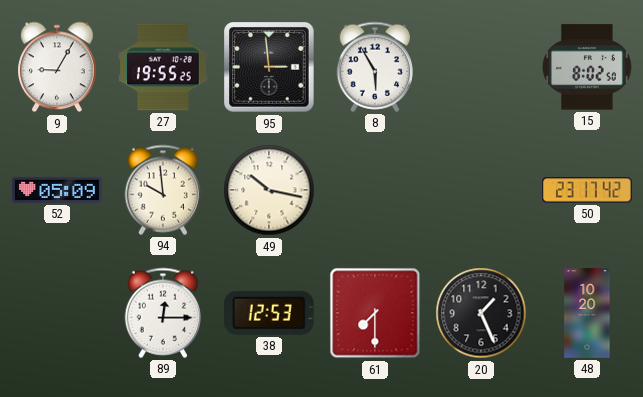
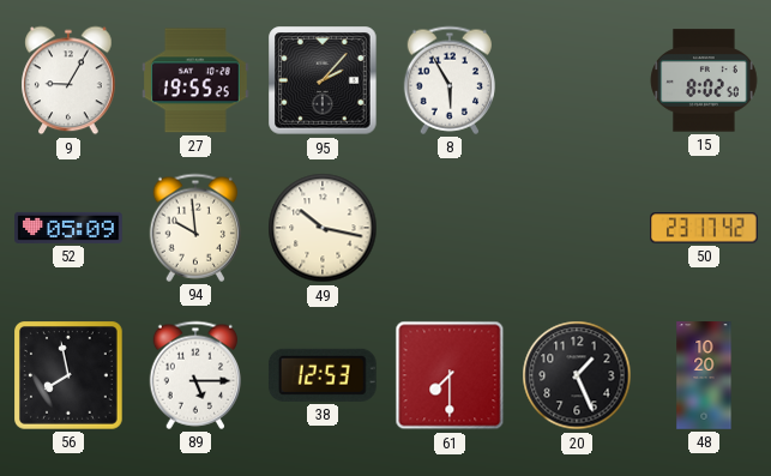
95: 2:59 -> 2:07 (323, 80)
56: none -> 7:58 (70, 376)
89: 12:15 -> 5:15 (194, 375)
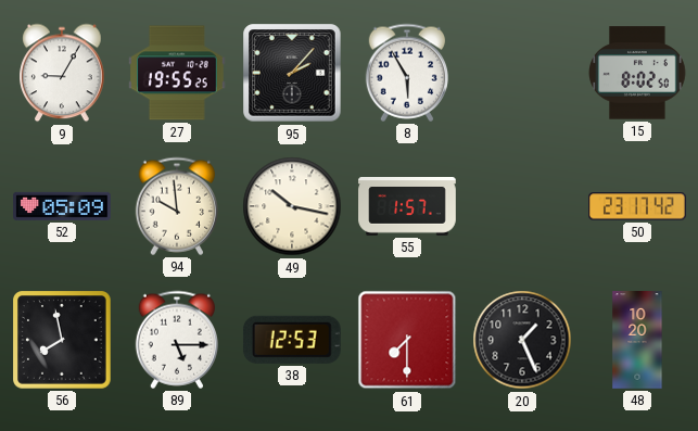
55: none -> 1:57 (407, 207)
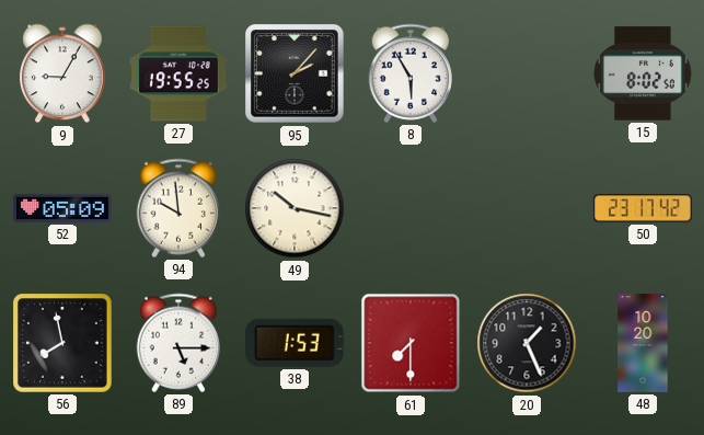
55: 1:57 -> none (407, 207)
38: 12:53 -> 1:53 (295, 343)
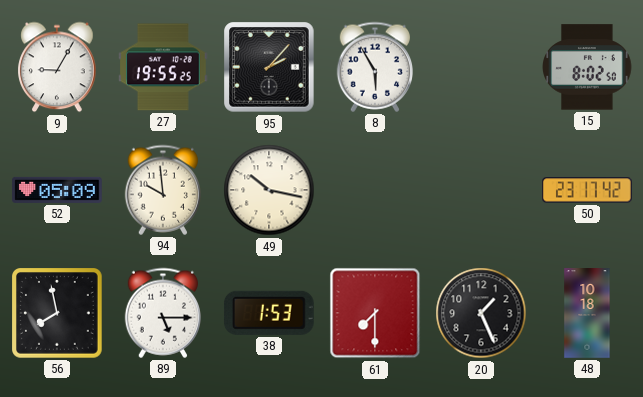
48: 10:20 -> 10:18 (587, 313)
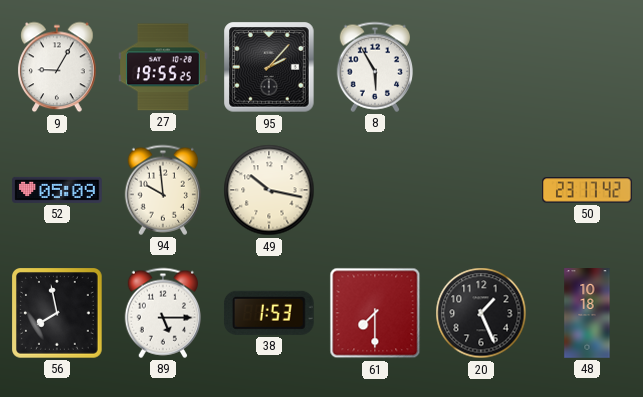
15: 8:02 -> none (587, 67)
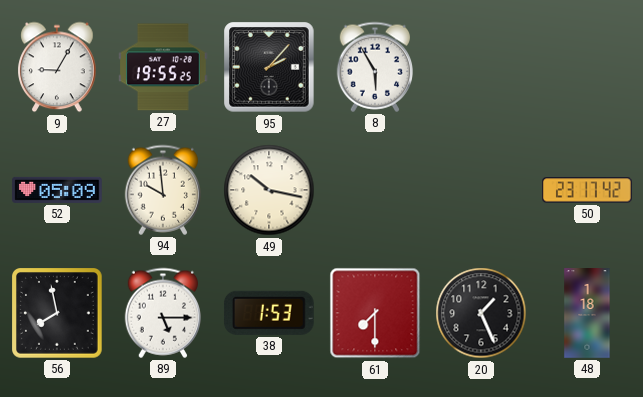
48: 10:18 -> 1:18 (587, 313)
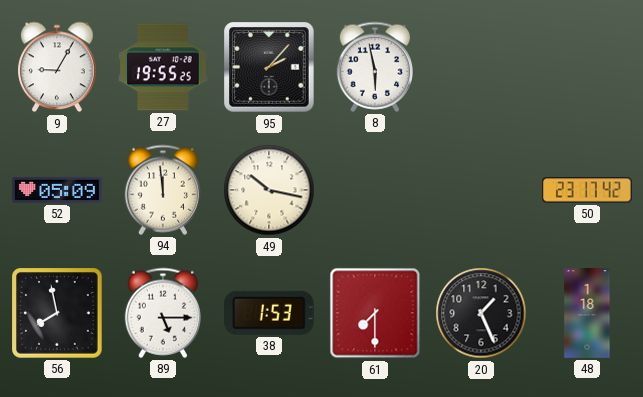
8: 5:55 -> 5:58 (374, 67)
94: 9:59 -> 11:59 (162, 190)
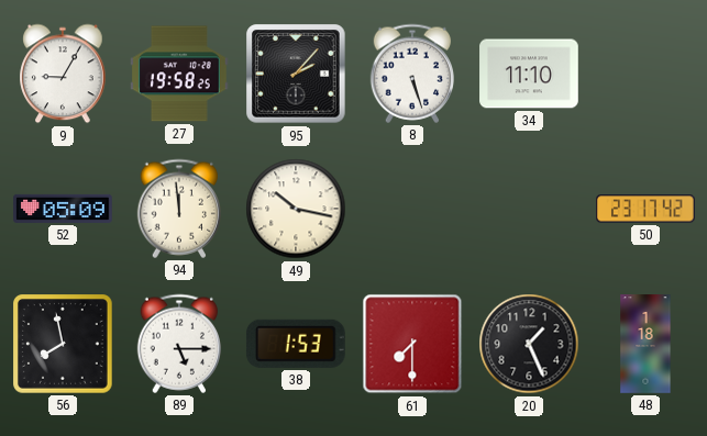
27: 19:55 -> 19:58 (180, 74)
8: 5:58 -> 5:27 (411, 74)
34: none -> 11:10 (529, 74)
